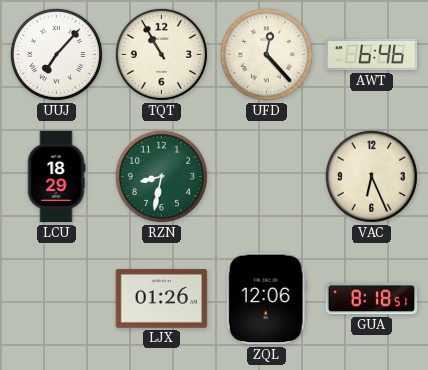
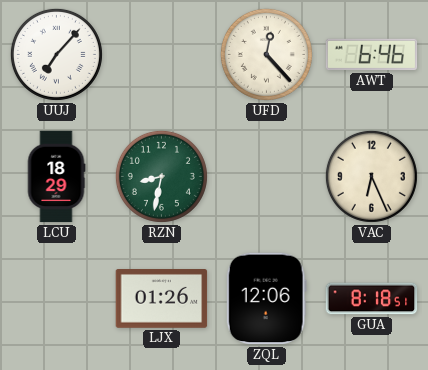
TQT: 10:55 -> none (161, 54)
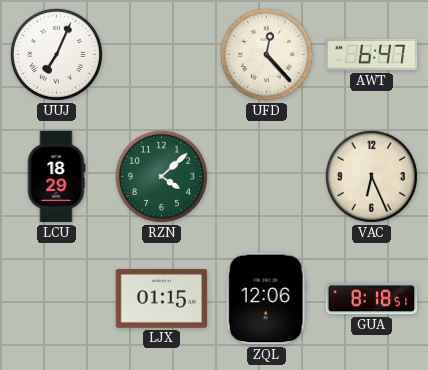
UUJ: 7:07 -> 7:04 (56, 54)
AWT: 6:46 -> 6:47 (372, 55)
RZN: 8:32 -> 4:08 (161, 176)
LJX: 01:26 -> 01:15 (162, 299)
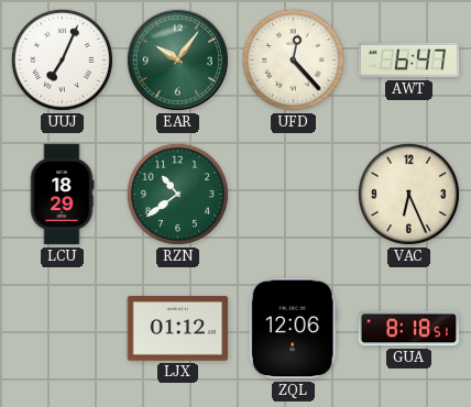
EAR: none -> 10:06 (177, 59)
RZN: 4:08 -> 10:39 (177, 194)
LJX: 01:15 -> 01:12 (178, 329)
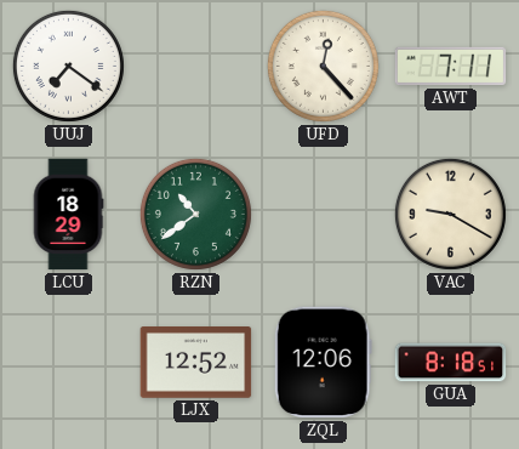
UUJ: 7:04 -> 7:21 (68, 66)
EAR: 10:06 -> none (177, 59)
AWT: 6:47 -> 7:11 (451, 67)
VAC: 6:26 -> 9:20 (450, 214)
LJX: 01:12 -> 12:52 (196, 363)
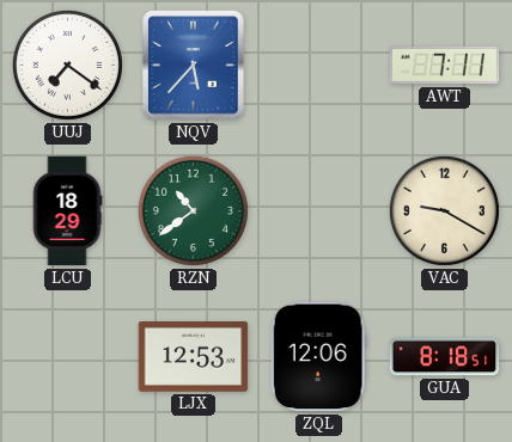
NQV: none -> 5:37 (194, 66)
UFD: 12:23 -> none (323, 66)
LJX: 12:52 -> 12:53 (194, 357)
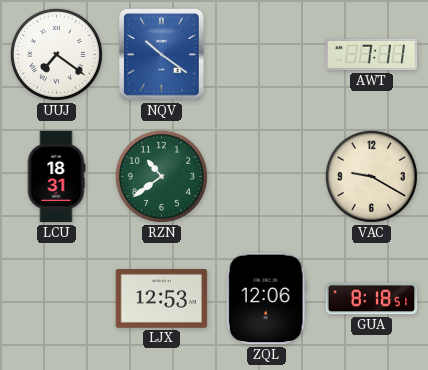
NQV: 5:37 -> 10:21 (162, 55)
LCU: 18:29 -> 18:31 (56, 177)
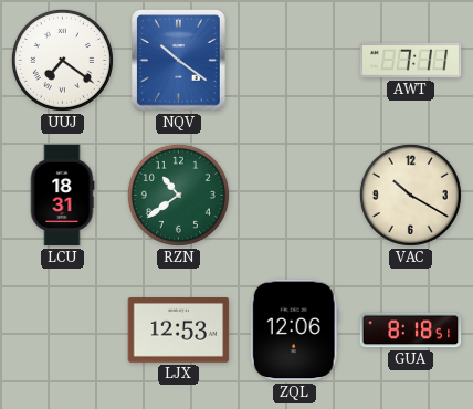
VAC: 9:20 -> 10:20 (410, 195)
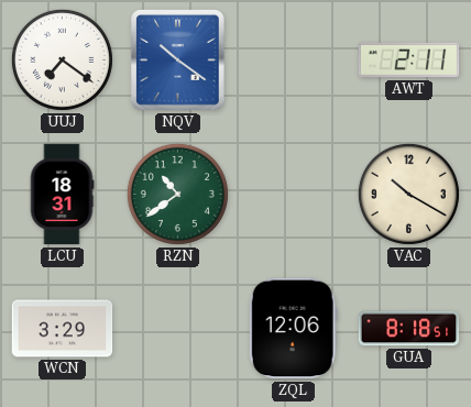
AWT: 7:11 -> 2:11 (409, 61)
WCN: none -> 3:29 (63, 329)
LJX: 12:53 -> none (179, 331)
